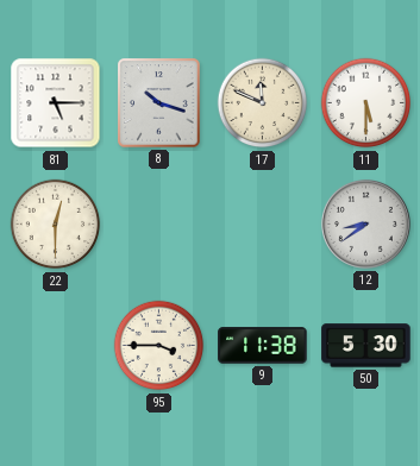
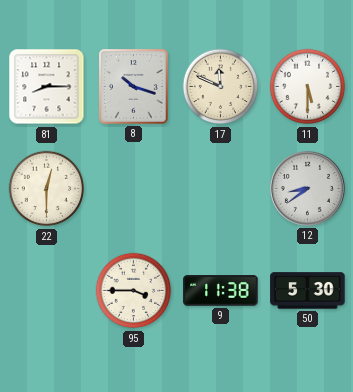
81: 5:15 -> 8:15 (47, 87)
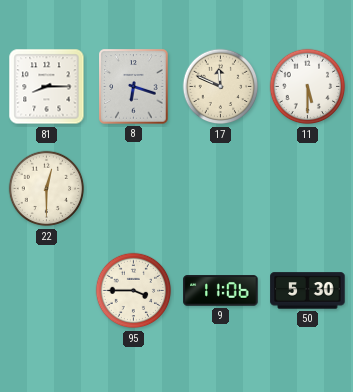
8: 10:18 -> 6:18 (134, 87)
12: 8:39 -> none (307, 188)
9: 11:38 -> 11:06 (221, 291)
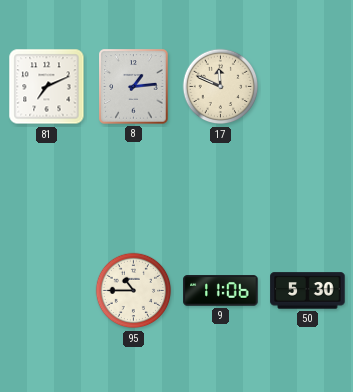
81: 8:15 -> 7:11 (47, 87)
8: 6:18 -> 1:14 (134, 87)
11: 5:30 -> none (308, 87)
22: 12:30 -> none (47, 189)
95: 3:45 -> 10:45 (134, 291)
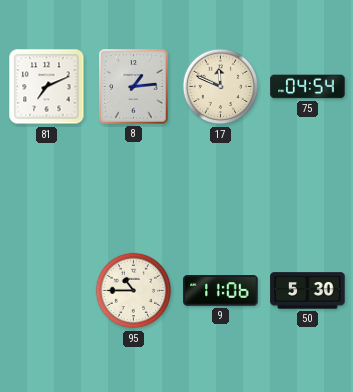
75: none -> 04:54 (308, 87)
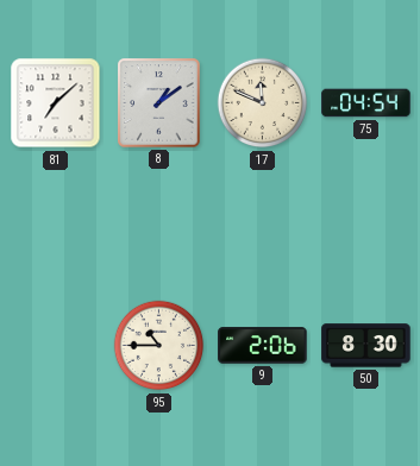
81: 7:11 -> 7:08 (56, 103)
8: 1:14 -> 1:09 (159, 103)
9: 11:06 -> 2:06 (263, 346)
50: 5:30 -> 8:30 (366, 346)
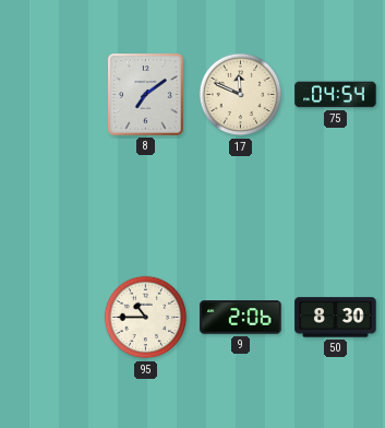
81: 7:08 -> none (56, 103)
8: 1:09 -> 7:09 (146, 95)
